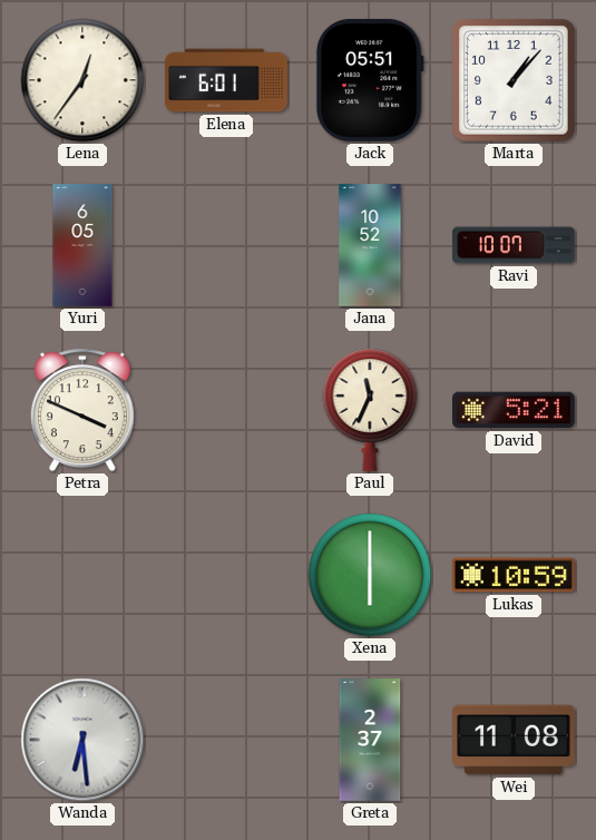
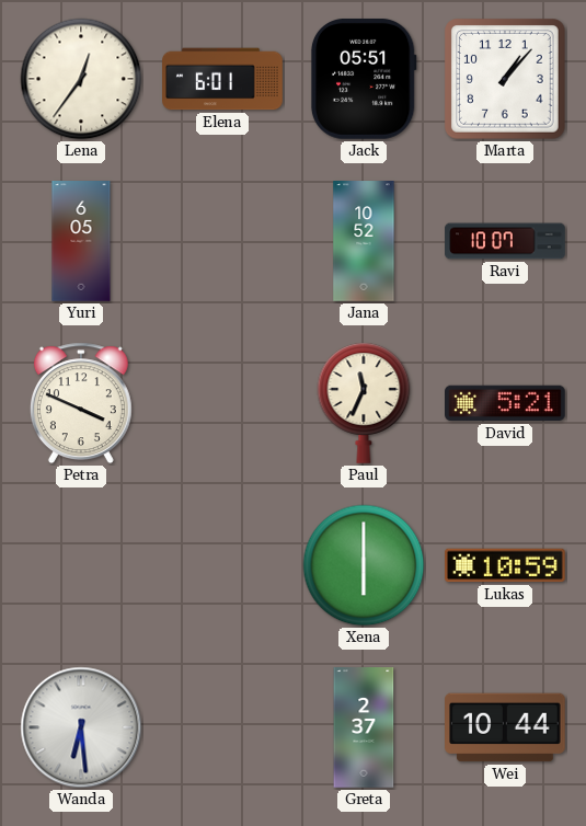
Wei: 11:08 -> 10:44 (506, 727)
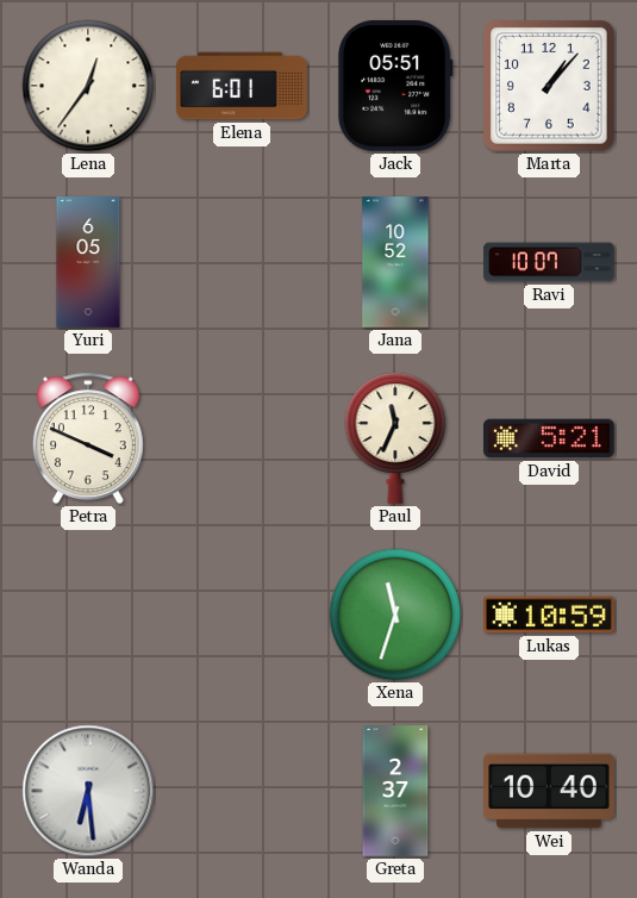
Xena: 6:00 -> 11:33 (395, 615)
Wei: 10:44 -> 10:40 (550, 791)
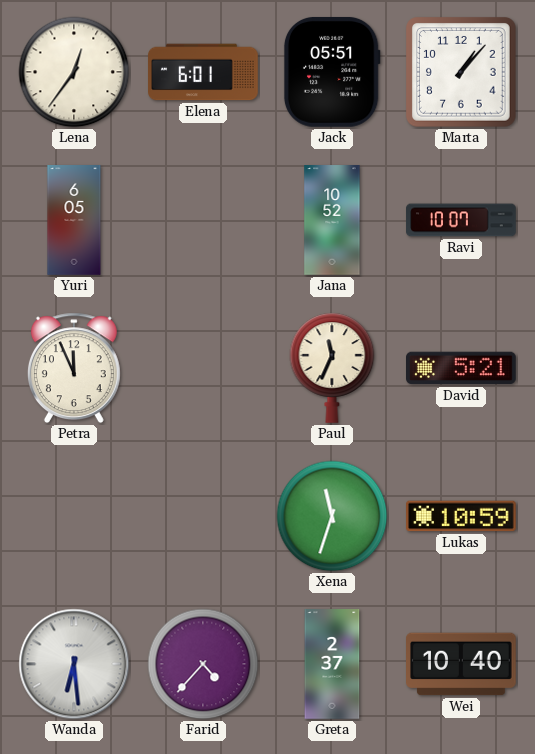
Petra: 3:49 -> 11:56 (74, 368)
Farid: none -> 4:37 (203, 664)
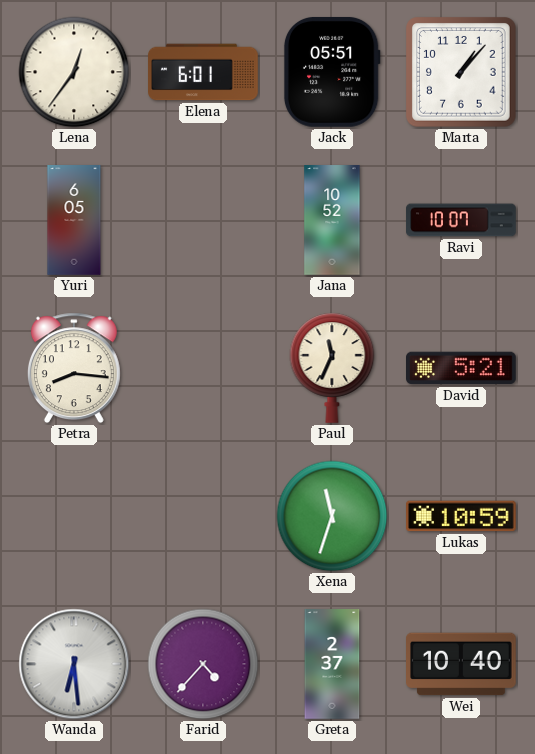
Petra: 11:56 -> 8:16 (74, 368)
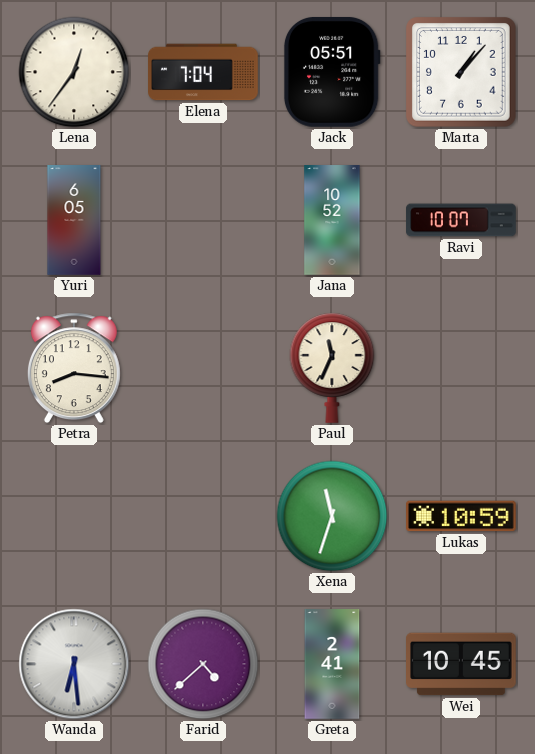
Elena: 6:01 -> 7:04 (203, 72)
David: 5:21 -> none (462, 368)
Farid: 4:37 -> 4:38 (203, 664)
Greta: 2:37 -> 2:41 (332, 664)
Wei: 10:40 -> 10:45 (462, 664)
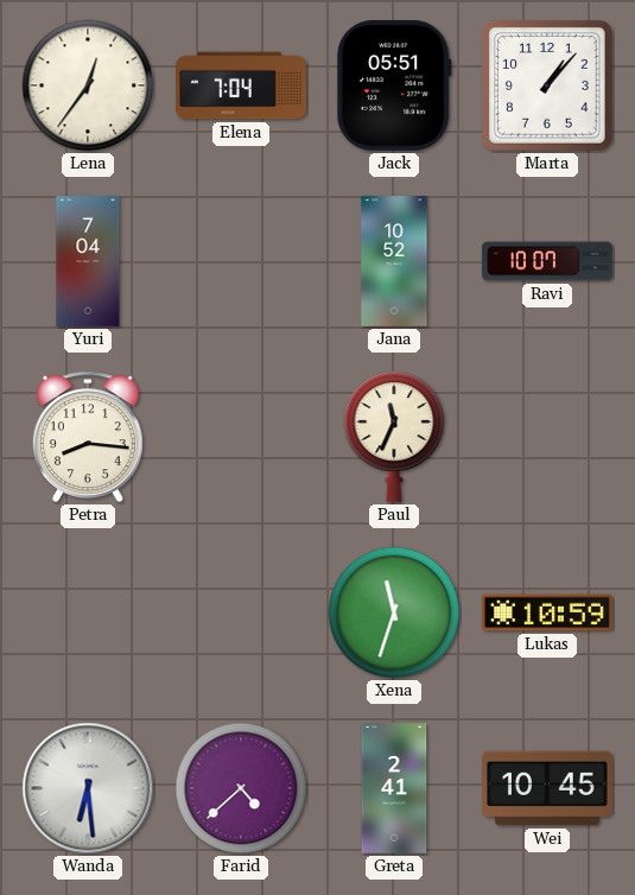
Yuri: 6:05 -> 7:04 (88, 261)
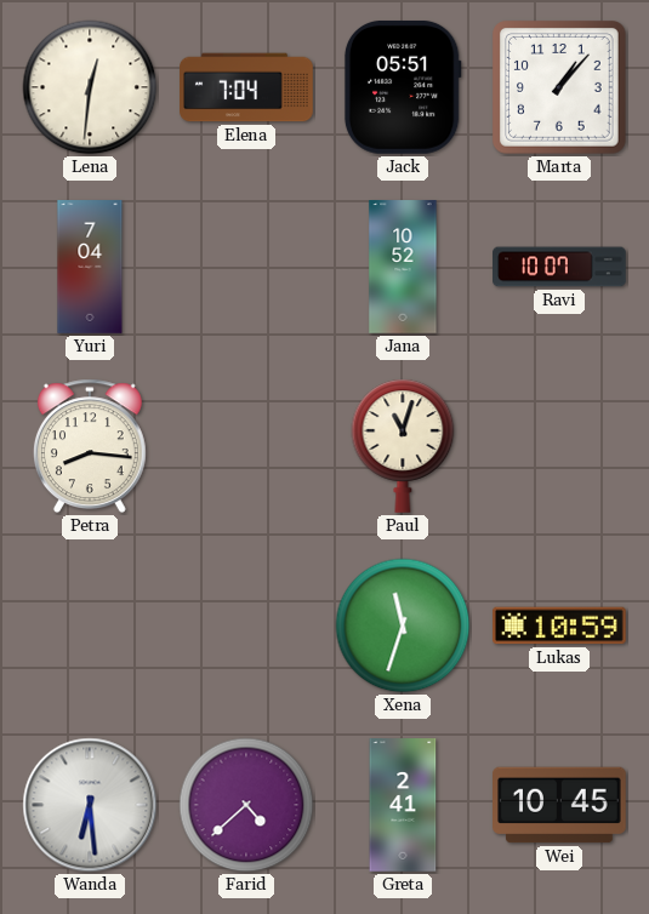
Lena: 12:36 -> 12:31 (90, 87)
Paul: 11:34 -> 11:03 (403, 446)
